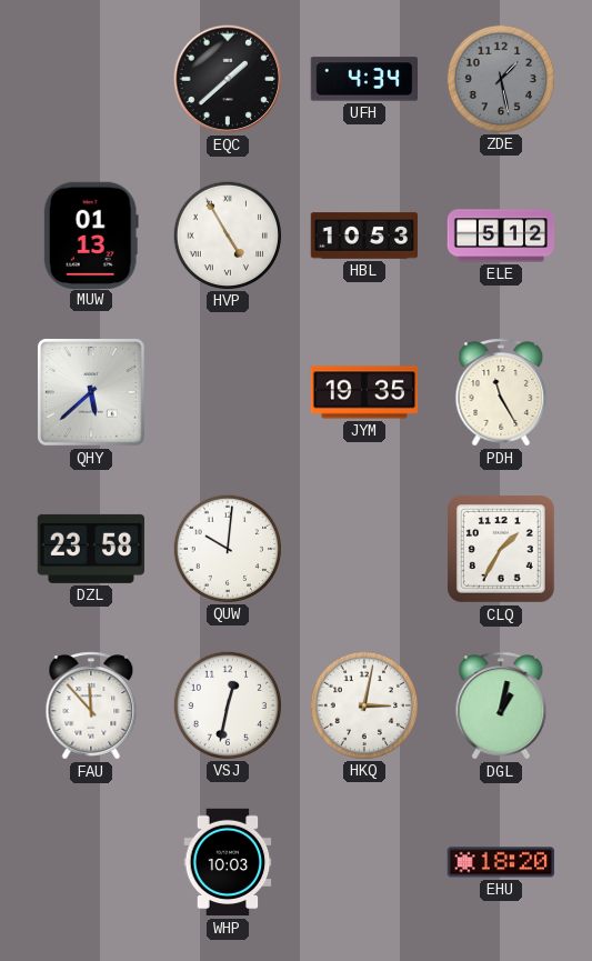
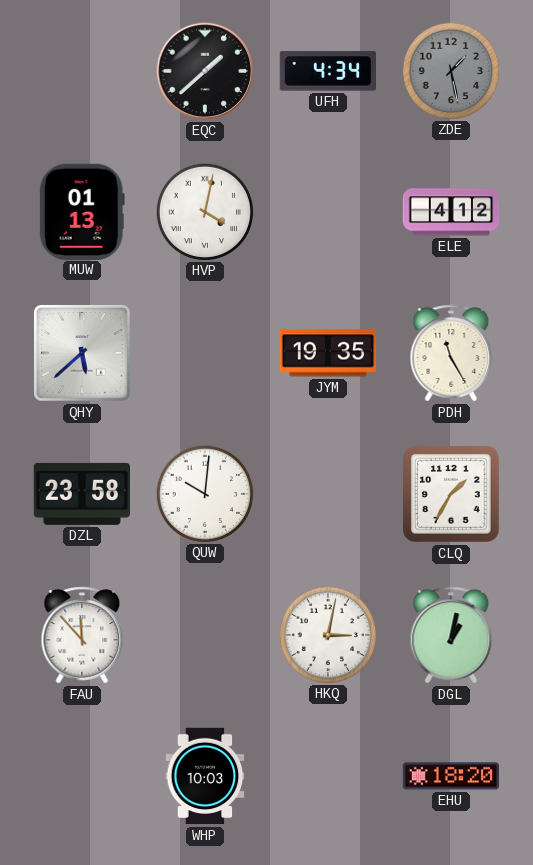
HVP: 4:55 -> 4:02 (204, 211)
HBL: 10:53 -> none (364, 236)
ELE: 5:12 -> 4:12 (451, 212)
VSJ: 12:32 -> none (227, 704)
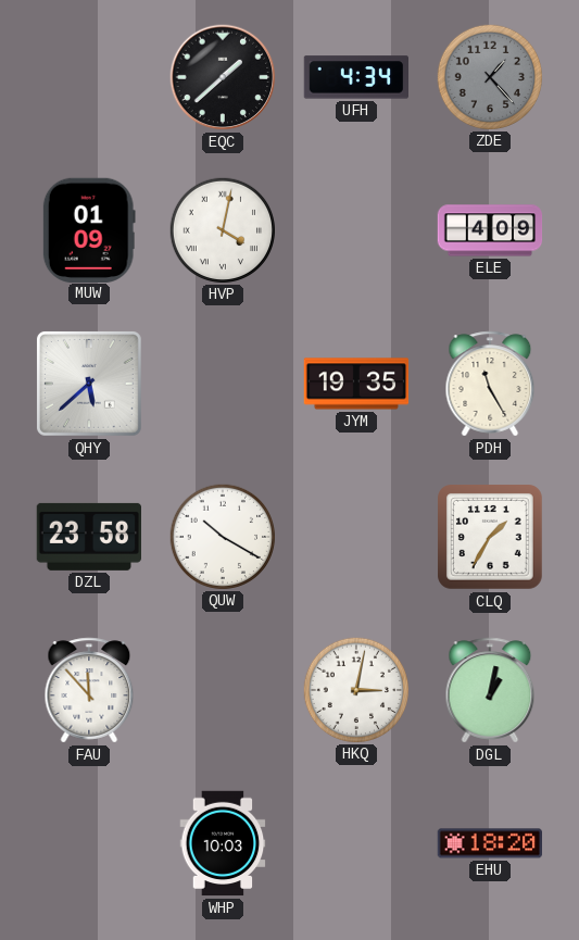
ZDE: 1:28 -> 1:23 (489, 76)
MUW: 01:13 -> 01:09 (89, 229)
ELE: 4:12 -> 4:09 (490, 230)
QUW: 10:01 -> 10:20 (222, 536)
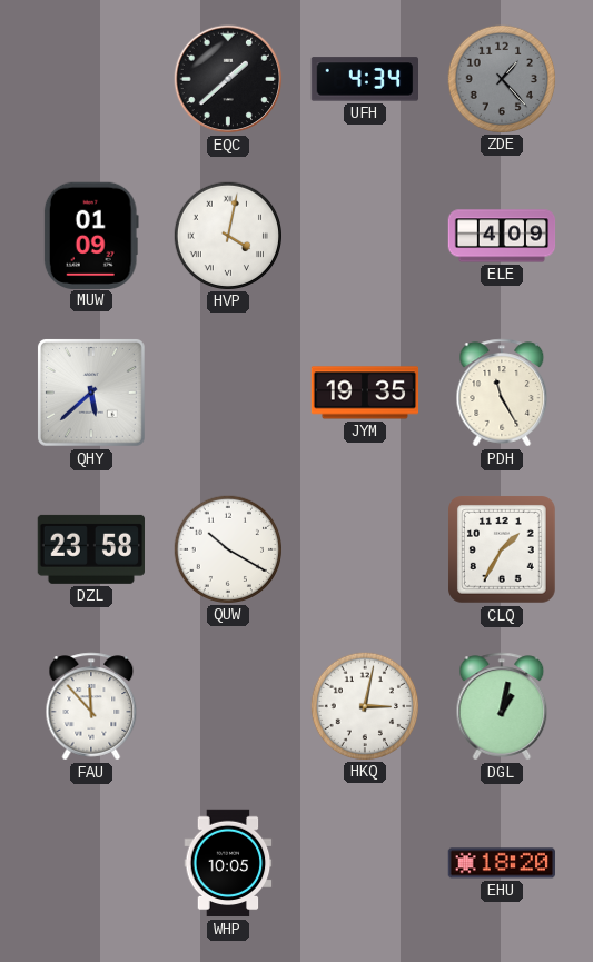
WHP: 10:03 -> 10:05 (228, 863)
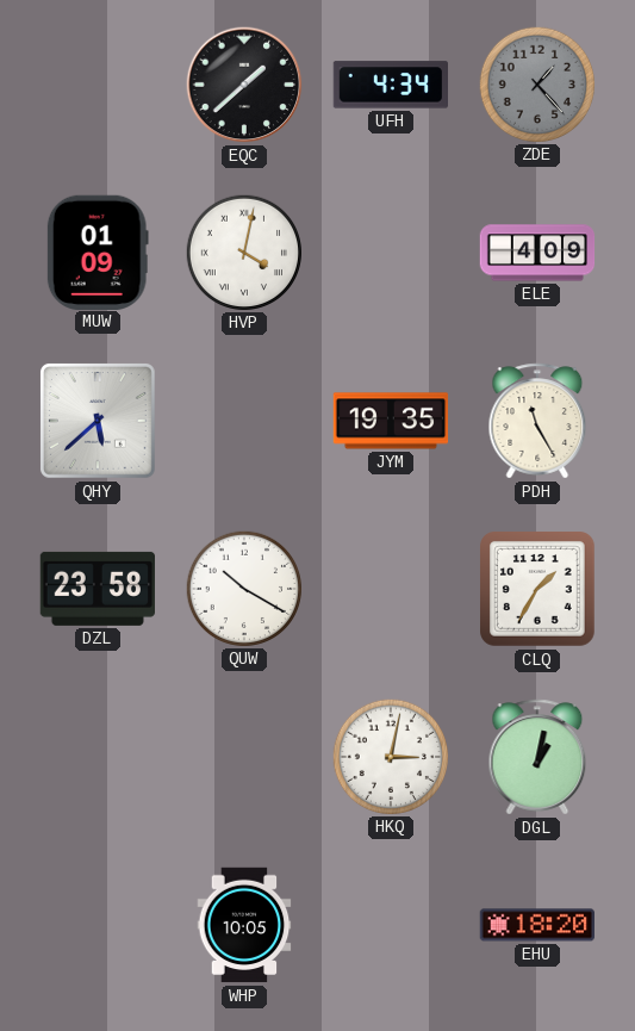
FAU: 11:53 -> none (91, 706)
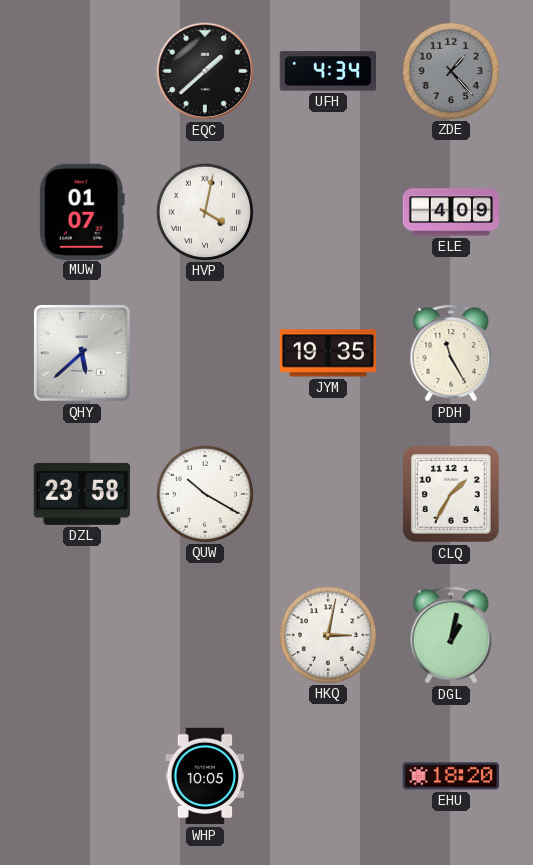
MUW: 01:09 -> 01:07 (82, 211)
